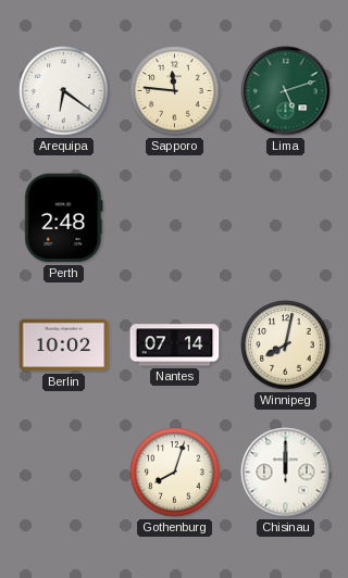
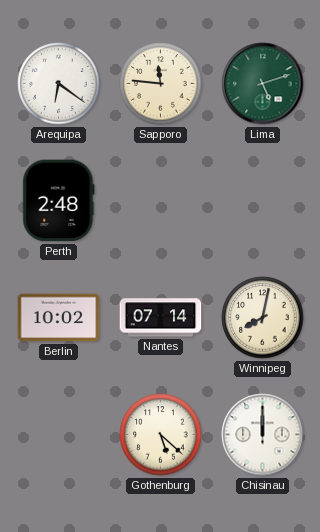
Gothenburg: 8:03 -> 5:22 (161, 435)
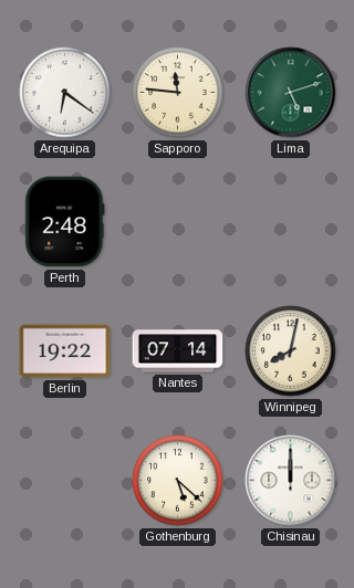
Berlin: 10:02 -> 19:22 (65, 351)
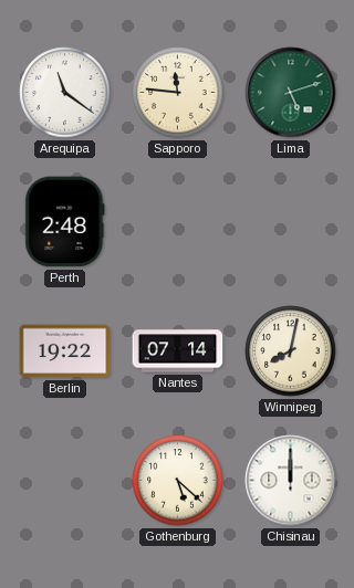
Arequipa: 6:21 -> 11:21 (65, 93)
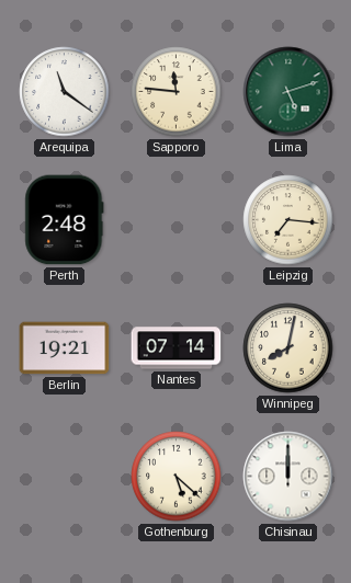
Leipzig: none -> 7:16 (288, 220)
Berlin: 19:22 -> 19:21 (65, 348)
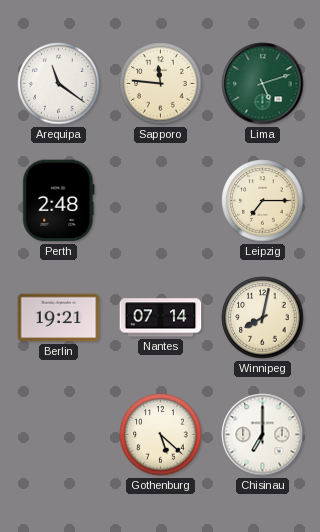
Leipzig: 7:16 -> 7:15 (263, 201)
Chisinau: 12:00 -> 7:00 (263, 435)
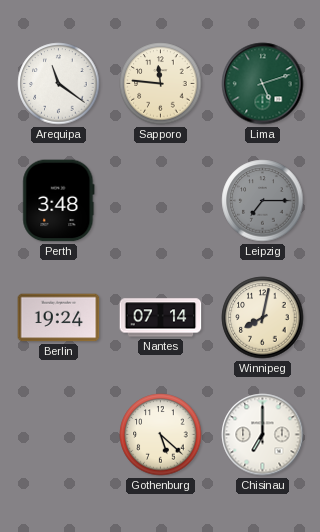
Perth: 2:48 -> 3:48 (59, 201)
Leipzig dial: cream -> grey (263, 201)
Berlin: 19:21 -> 19:24 (59, 318)
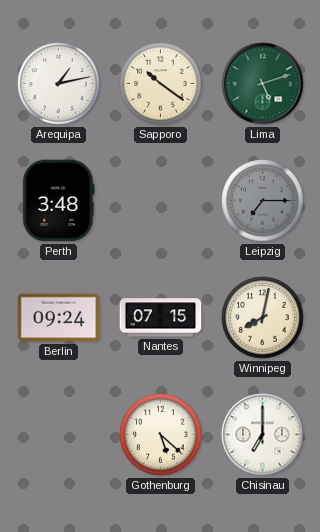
Arequipa: 11:21 -> 1:13 (59, 84)
Sapporo: 11:46 -> 10:21 (161, 84)
Berlin: 19:24 -> 09:24 (59, 318)
Nantes: 07:14 -> 07:15 (161, 318)
